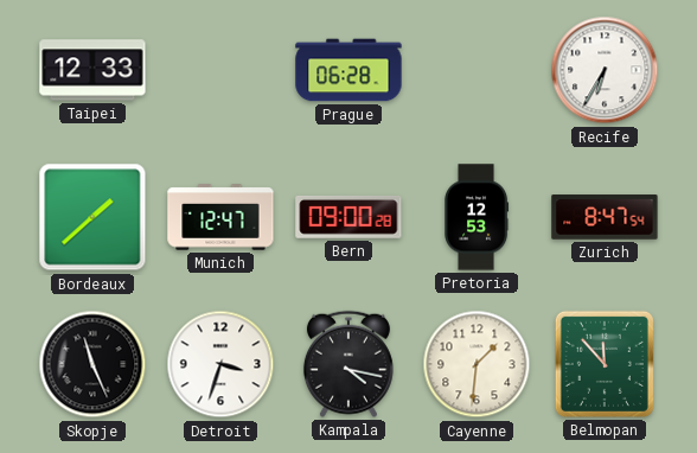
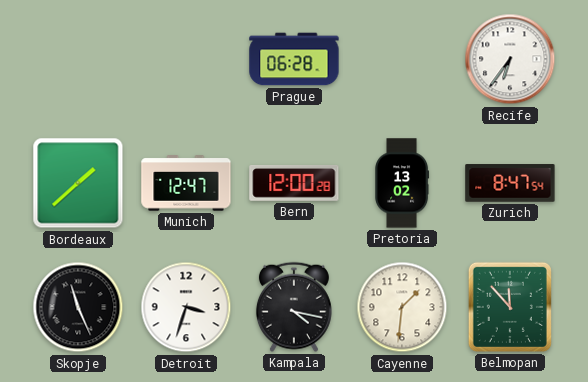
Taipei: 12:33 -> none (92, 70)
Recife: 6:35 -> 6:36 (510, 59)
Bern: 09:00 -> 12:00 (294, 184)
Pretoria: 12:53 -> 13:02 (402, 183)
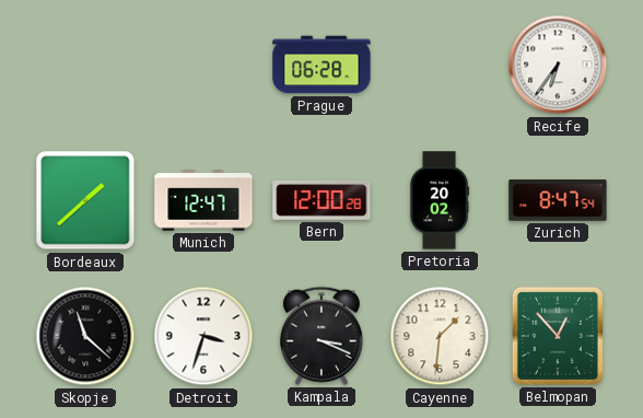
Pretoria: 13:02 -> 20:02 (440, 200)
Skopje: 11:26 -> 11:22 (85, 336)
Kampala: 4:17 -> 3:19 (321, 336)
Belmopan: 11:53 -> 12:53 (558, 336)
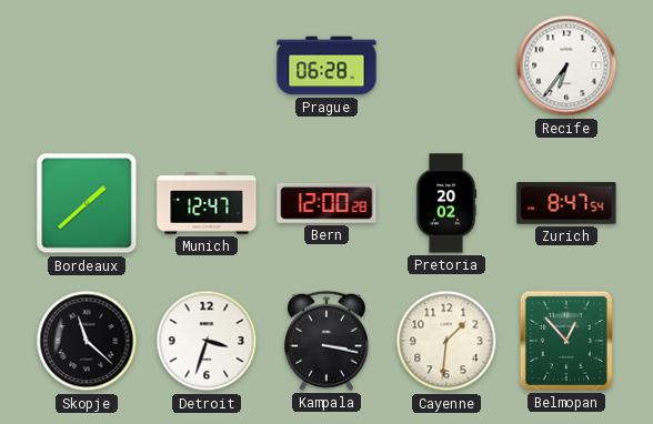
Kampala: 3:19 -> 3:17 (326, 341)
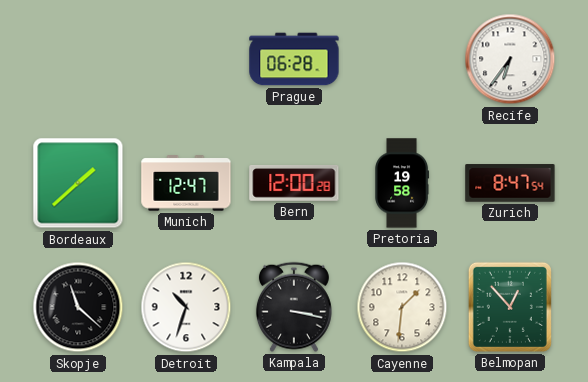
Pretoria: 20:02 -> 19:58 (402, 183)
Detroit: 3:33 -> 10:33 (186, 307)
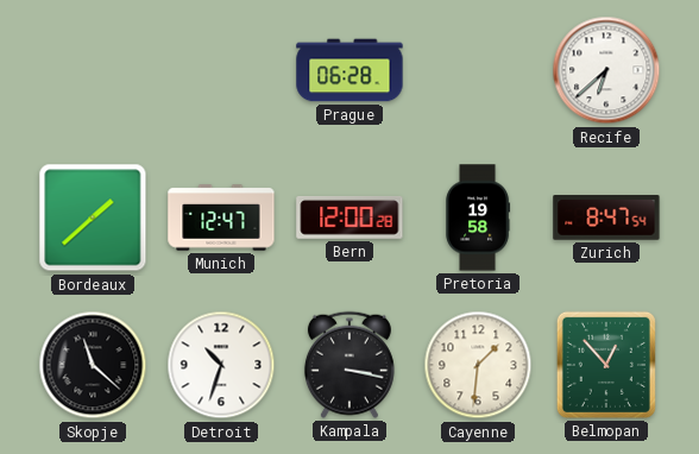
Recife: 6:36 -> 6:38 (606, 70)
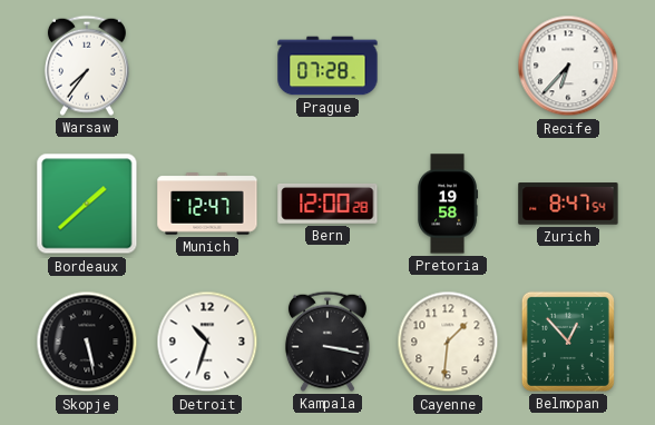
Warsaw: none -> 7:36 (87, 66)
Prague: 06:28 -> 07:28 (327, 66)
Recife: 6:38 -> 6:37 (568, 66)
Skopje: 11:22 -> 5:28 (87, 342)
